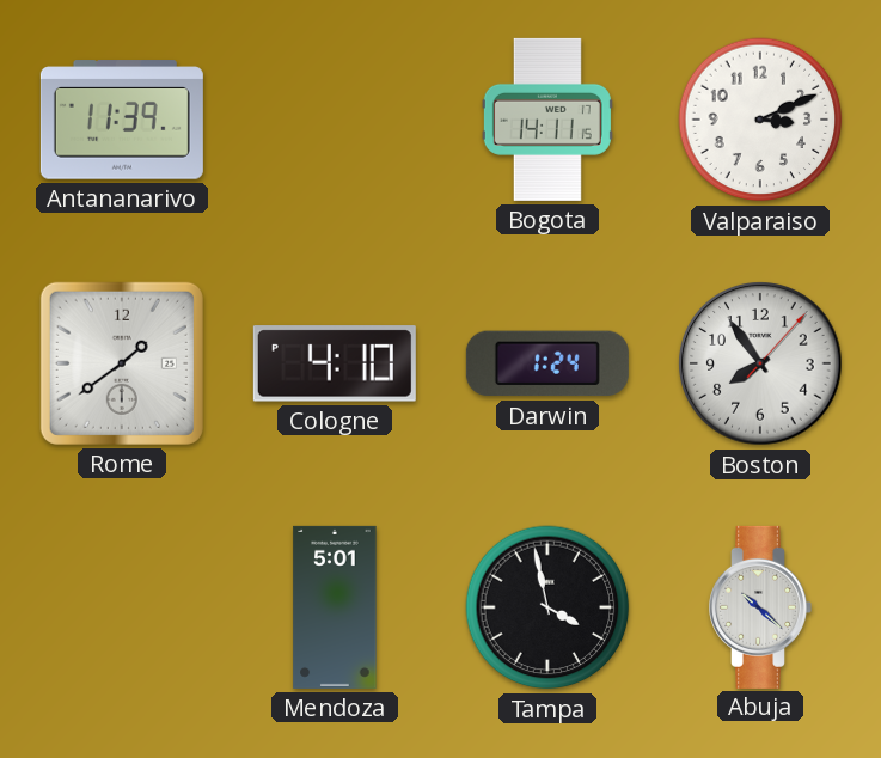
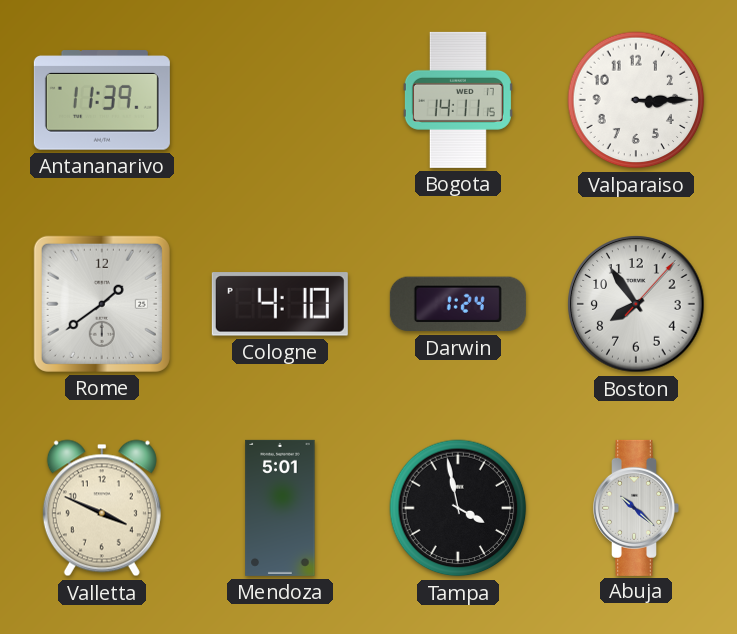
Valparaiso: 3:11 -> 3:15 (636, 100)
Valletta: none -> 3:49 (102, 508)
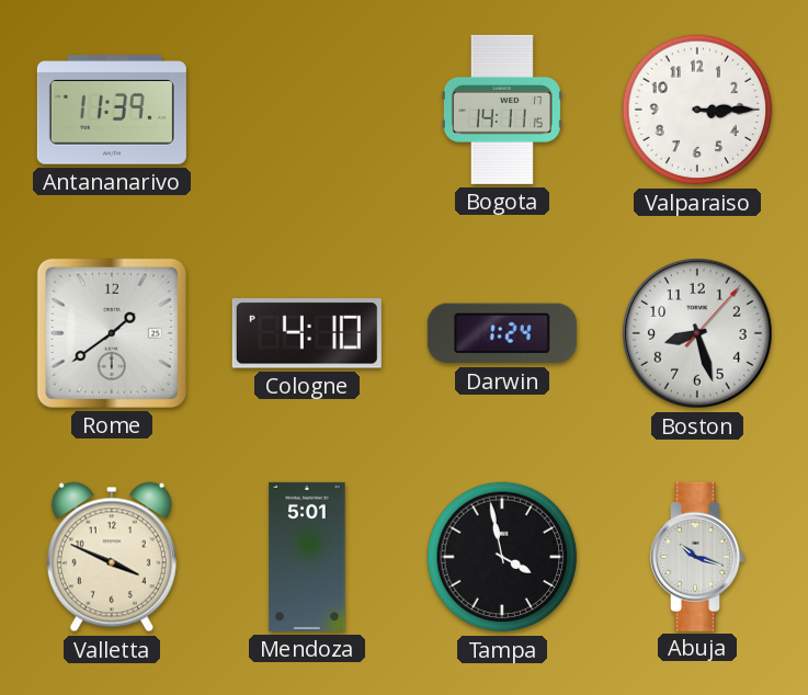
Boston: 7:54 -> 8:27 (697, 333)
Abuja: 10:22 -> 10:18 (697, 557)
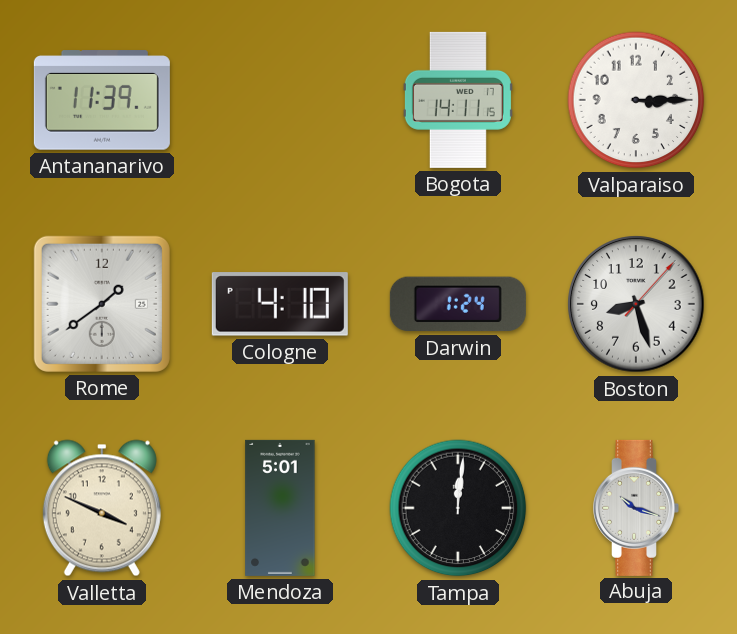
Tampa: 3:58 -> 12:01 (458, 508)
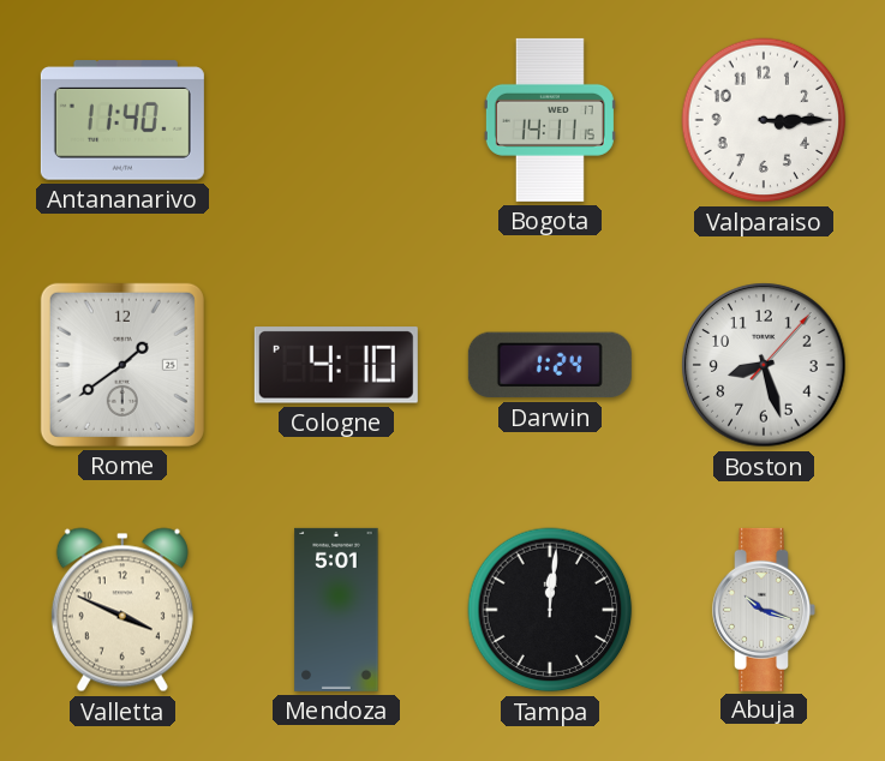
Antananarivo: 11:39 -> 11:40 (122, 120)
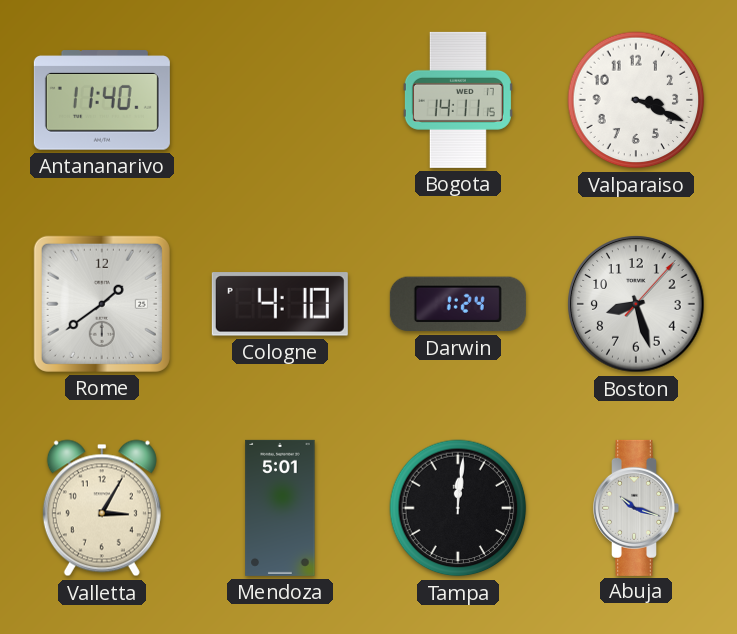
Valparaiso: 3:15 -> 3:19 (636, 100)
Valletta: 3:49 -> 3:05 (102, 508)
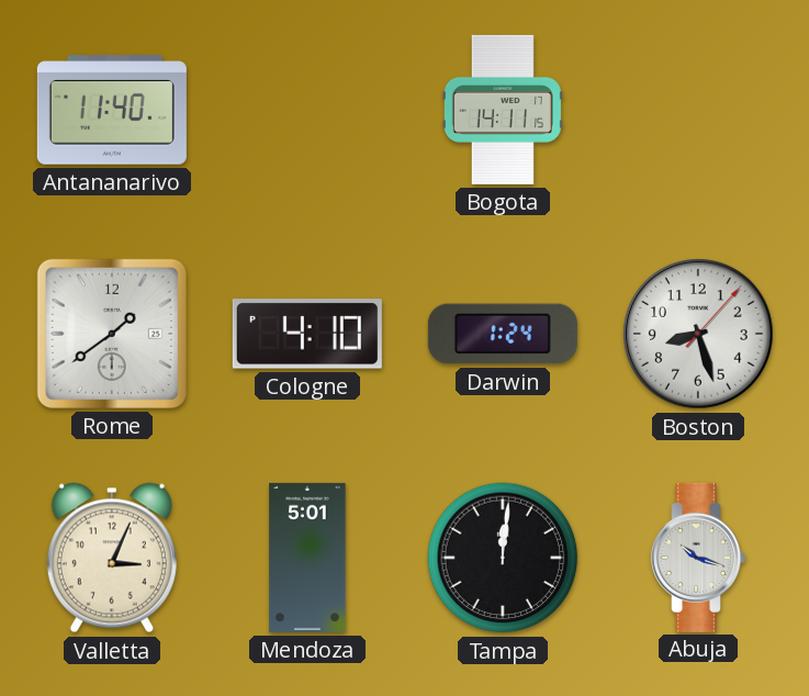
Valparaiso: 3:19 -> none (636, 100)
Valletta: 3:05 -> 3:04 (112, 558)
